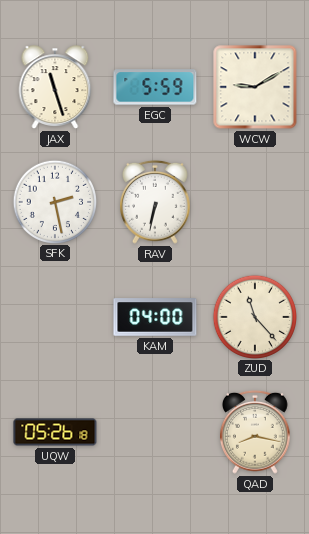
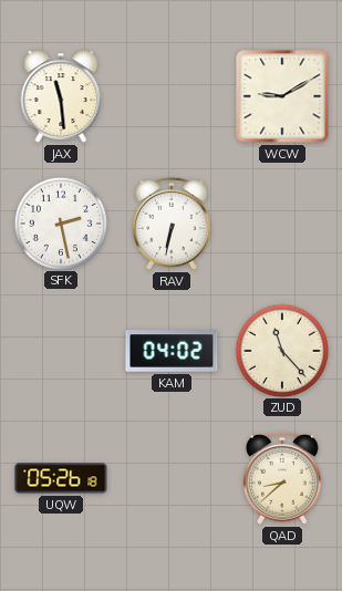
JAX: 11:27 -> 11:29 (61, 96)
EGC: 5:59 -> none (155, 87)
KAM: 04:00 -> 04:02 (172, 351)
QAD: 8:17 -> 8:38 (282, 478)
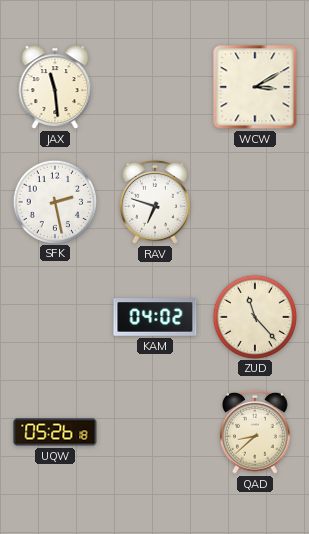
WCW: 9:10 -> 3:10 (255, 87)
RAV: 6:32 -> 6:48 (155, 202)
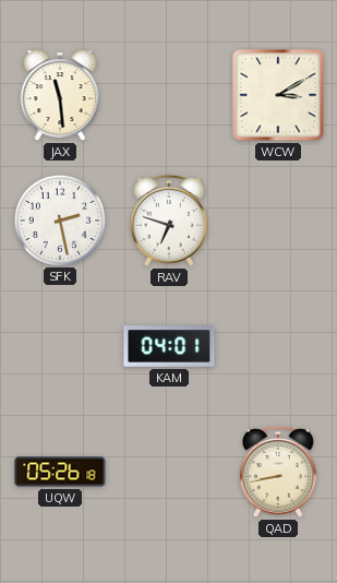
KAM: 04:02 -> 04:01 (169, 346)
ZUD: 11:23 -> none (254, 316)
QAD: 8:38 -> 8:43 (278, 472)
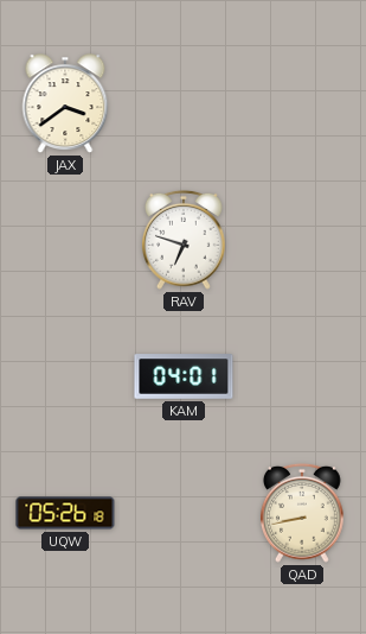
JAX: 11:29 -> 3:39 (65, 103)
WCW: 3:10 -> none (278, 95)
SFK: 2:28 -> none (59, 219)
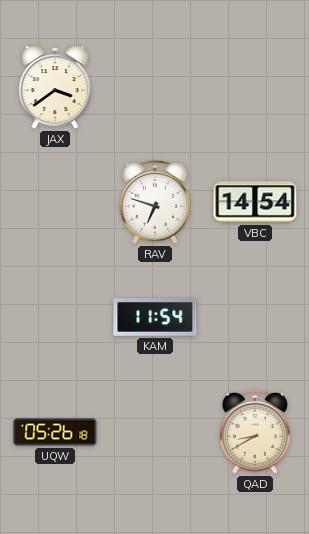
VBC: none -> 14:54 (255, 202)
KAM: 04:01 -> 11:54 (155, 317)
QAD: 8:43 -> 8:40 (255, 432)
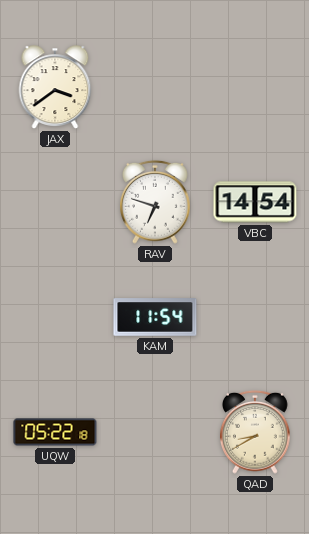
UQW: 05:26 -> 05:22 (55, 432)
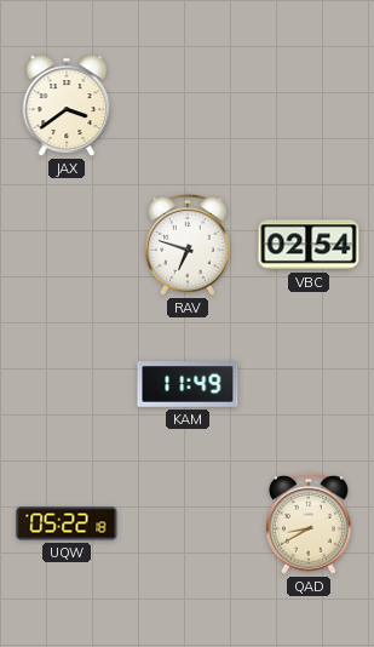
VBC: 14:54 -> 02:54 (309, 245)
KAM: 11:54 -> 11:49 (188, 384)
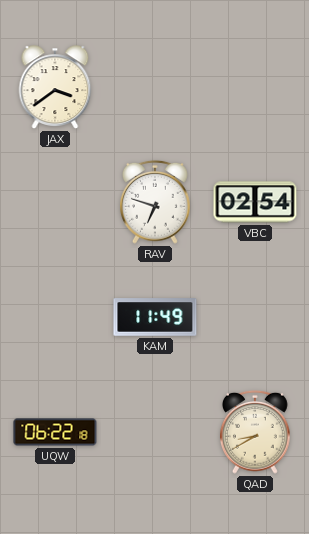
UQW: 05:22 -> 06:22 (55, 432)
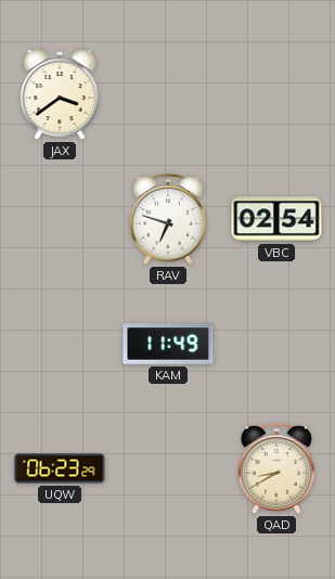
UQW: 06:22 -> 06:23 (60, 468)
